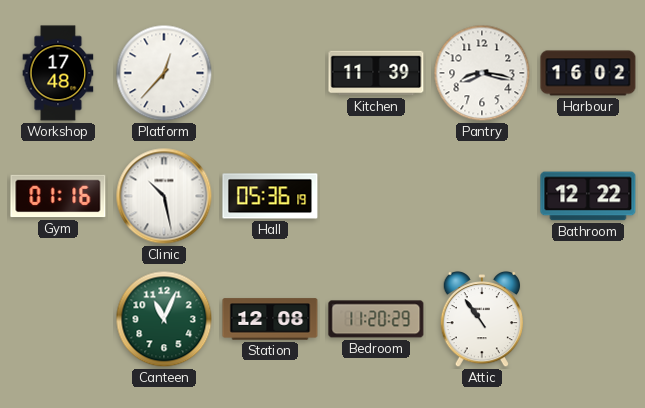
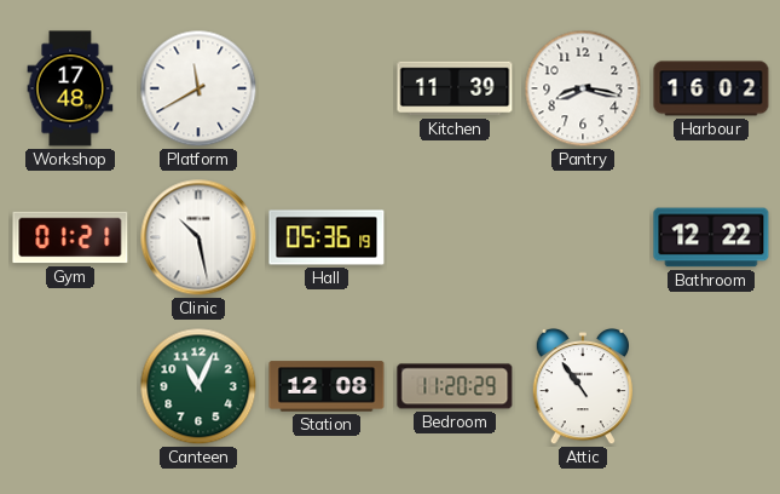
Platform: 12:37 -> 11:40 (198, 88)
Gym: 01:16 -> 01:21 (70, 237)
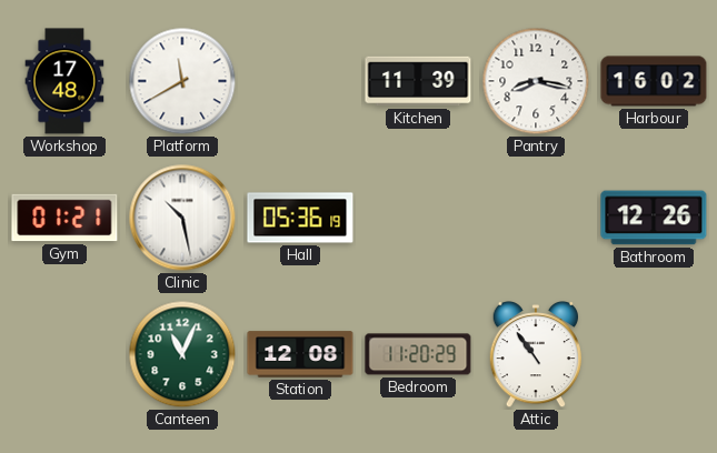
Bathroom: 12:22 -> 12:26 (654, 218)
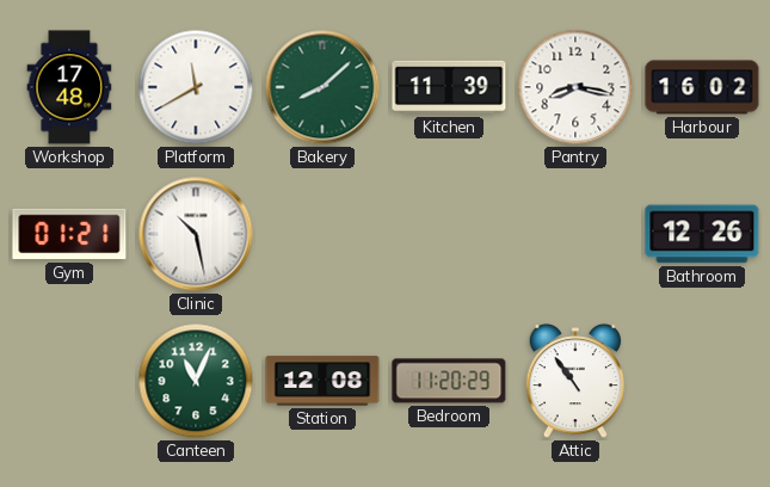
Bakery: none -> 8:08 (322, 87)
Hall: 05:36 -> none (300, 218)
